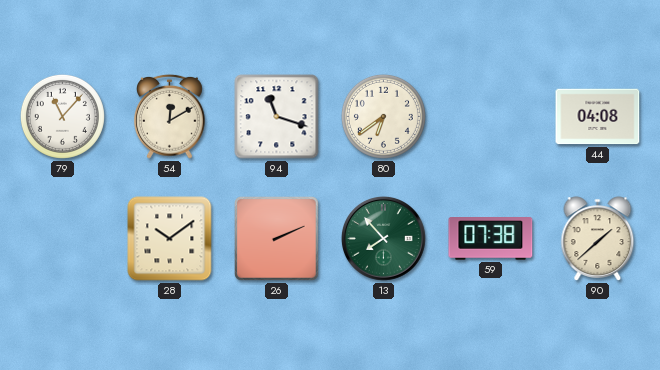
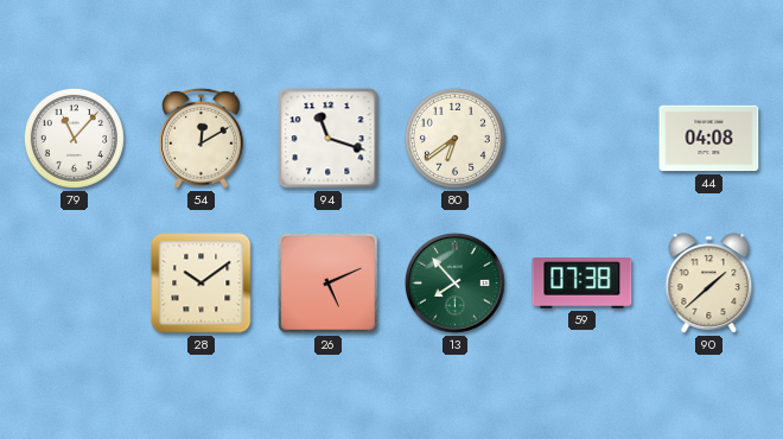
26: 2:11 -> 5:11 (329, 284)
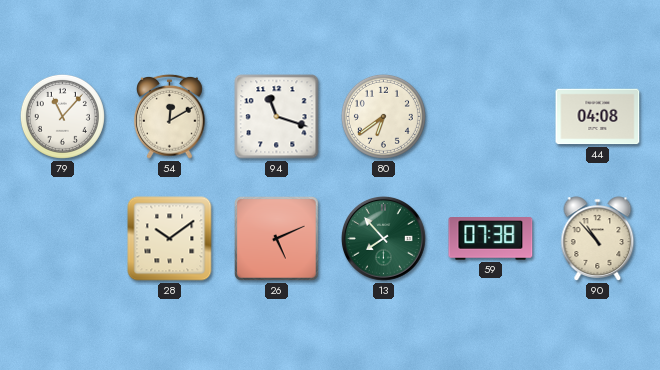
90: 1:38 -> 10:53 (598, 239)
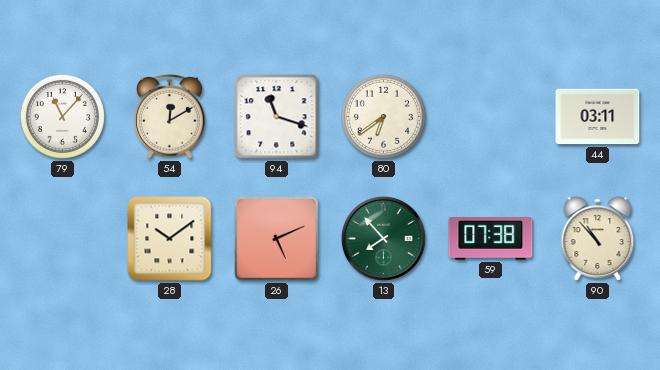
44: 04:08 -> 03:11 (598, 117)
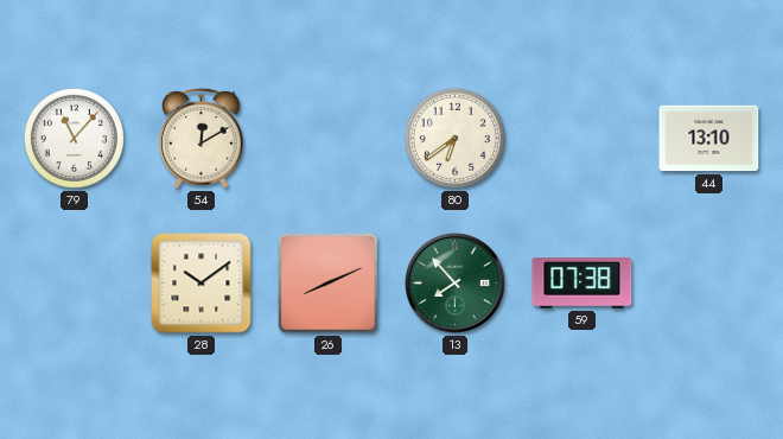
94: 11:18 -> none (277, 117)
44: 03:11 -> 13:10 (709, 139)
26: 5:11 -> 8:11 (329, 284)
90: 10:53 -> none (598, 239)
